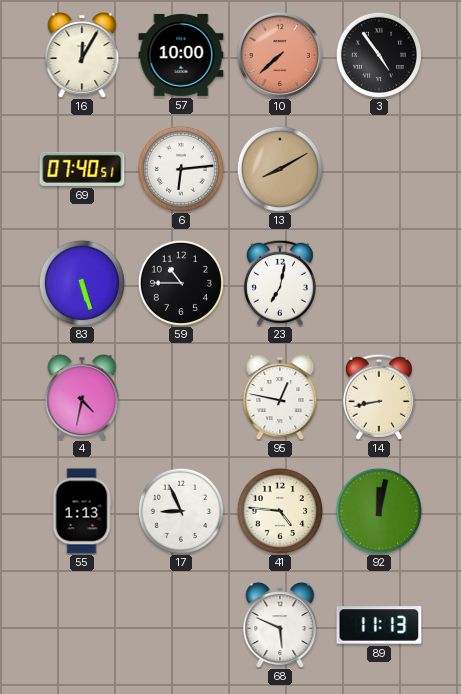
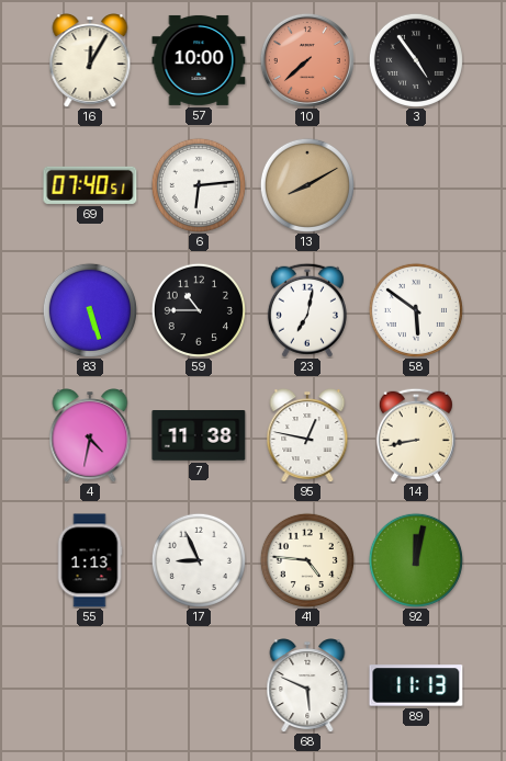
58: none -> 5:51 (416, 310)
7: none -> 11:38 (199, 436)
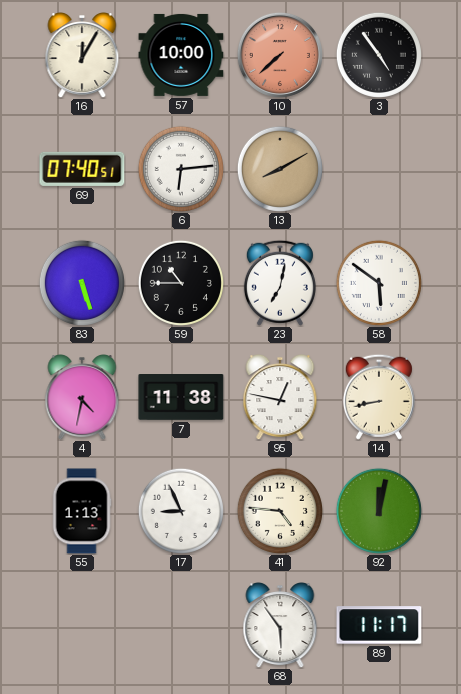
68: 5:49 -> 5:54 (280, 626)
89: 11:13 -> 11:17 (379, 625)
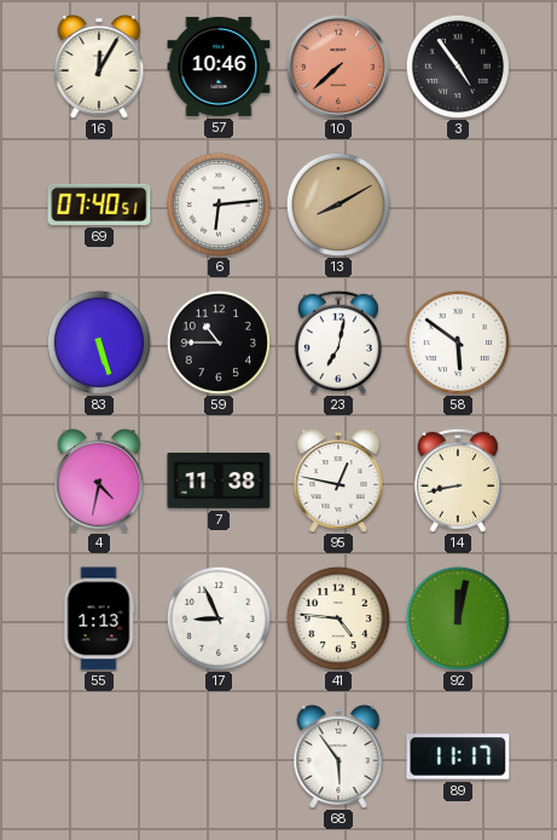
57: 10:00 -> 10:46 (219, 67)
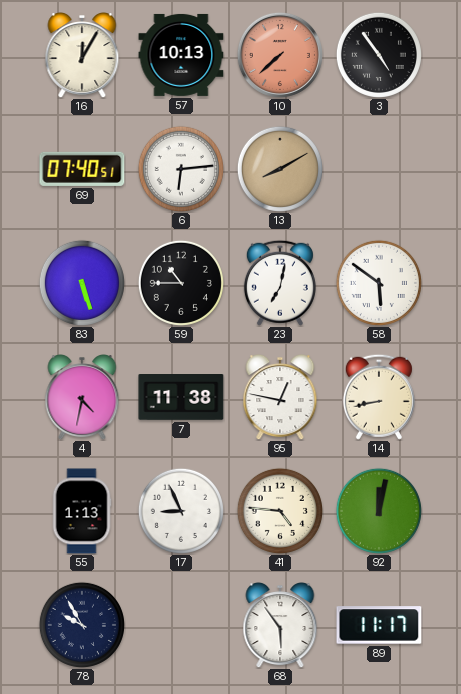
57: 10:46 -> 10:13 (181, 55)
78: none -> 9:55 (82, 625)
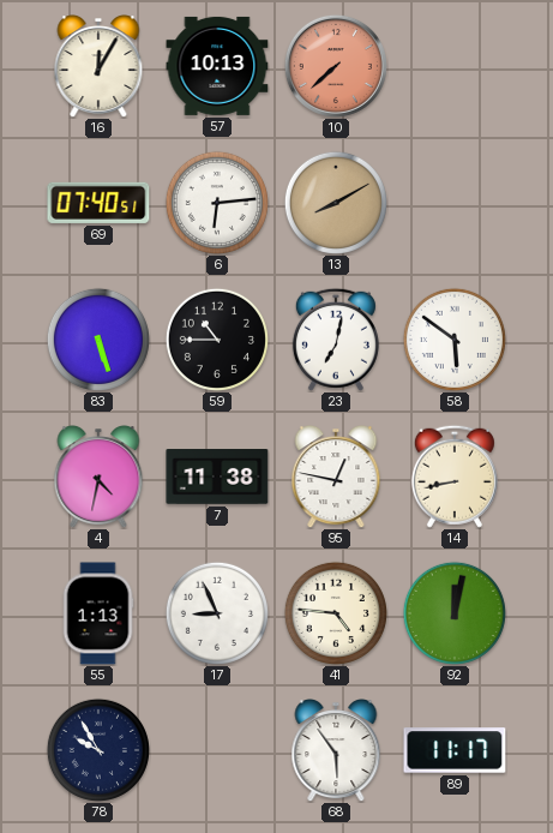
3: 4:54 -> none (379, 55)
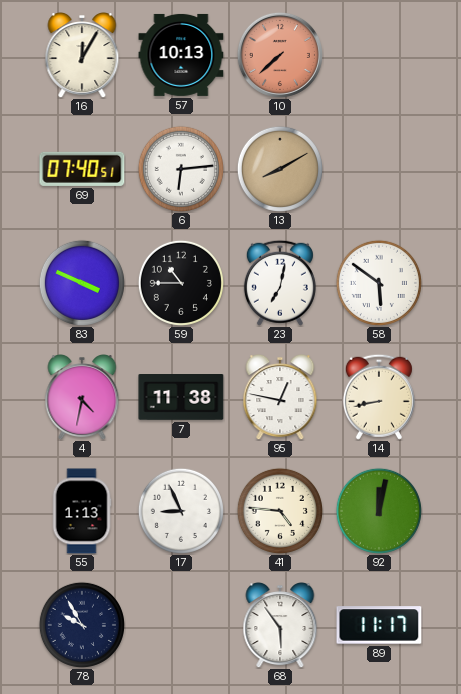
83: 5:27 -> 3:49 (82, 283)
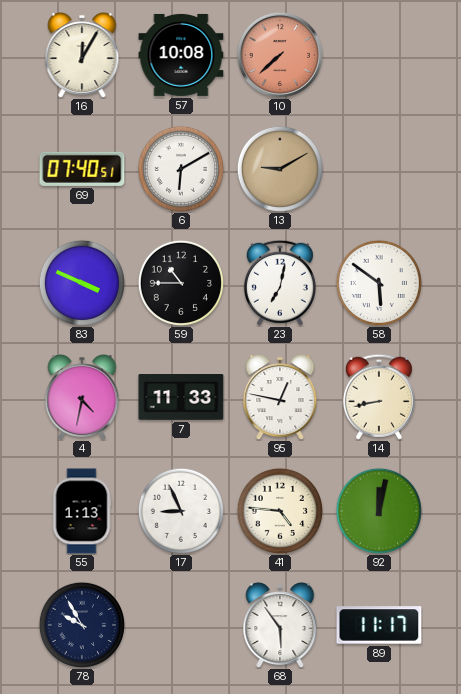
57: 10:13 -> 10:08 (181, 55)
6: 6:14 -> 6:10 (181, 169)
13: 8:10 -> 9:10 (280, 169)
7: 11:38 -> 11:33 (181, 398)
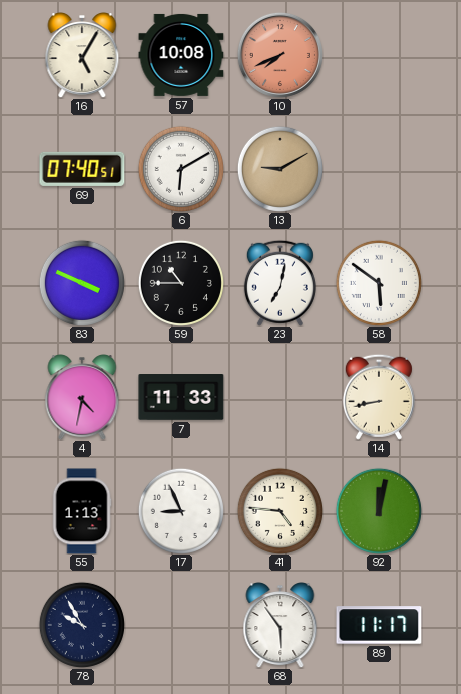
16: 12:05 -> 5:05 (82, 56)
10: 7:38 -> 7:41 (280, 55)
95: 12:47 -> none (280, 398)
